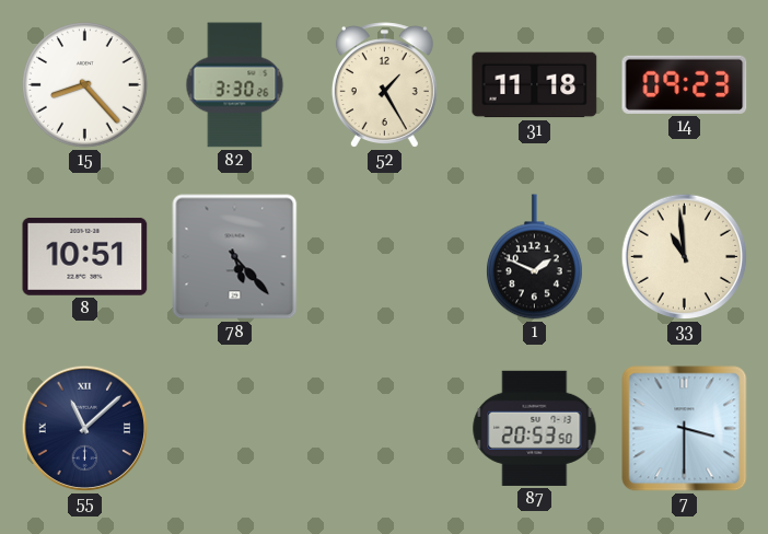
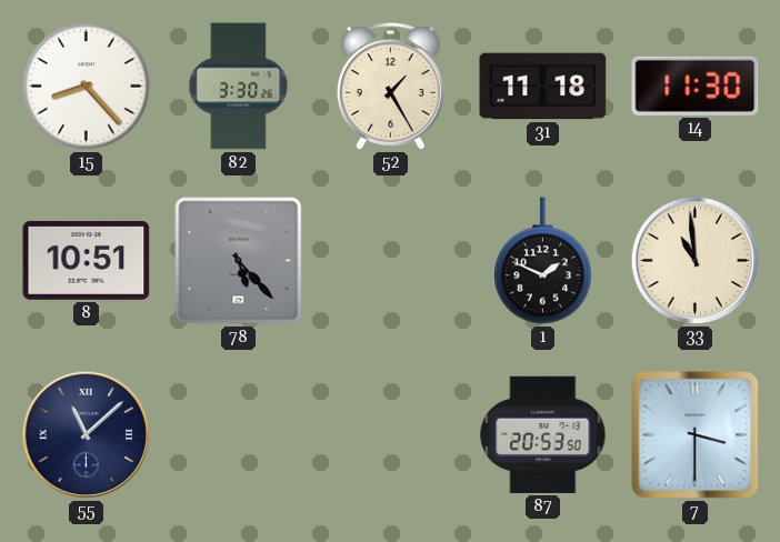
14: 09:23 -> 11:30 (696, 86)
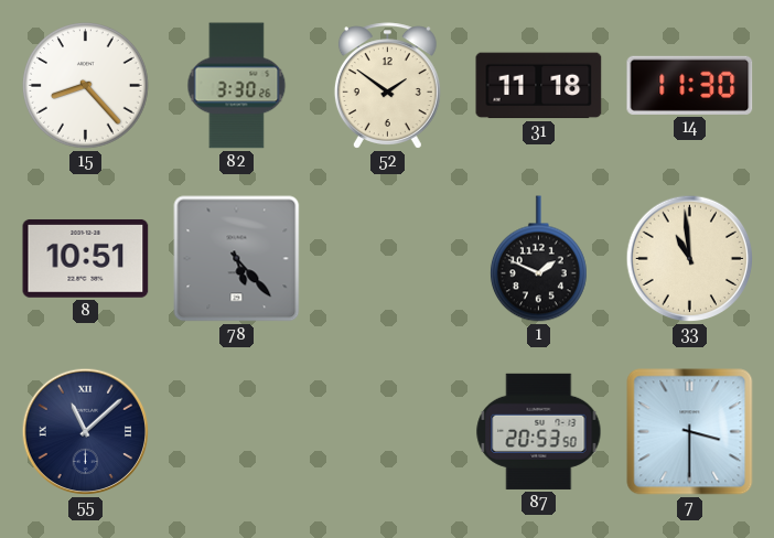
52: 1:25 -> 1:51 (387, 86)
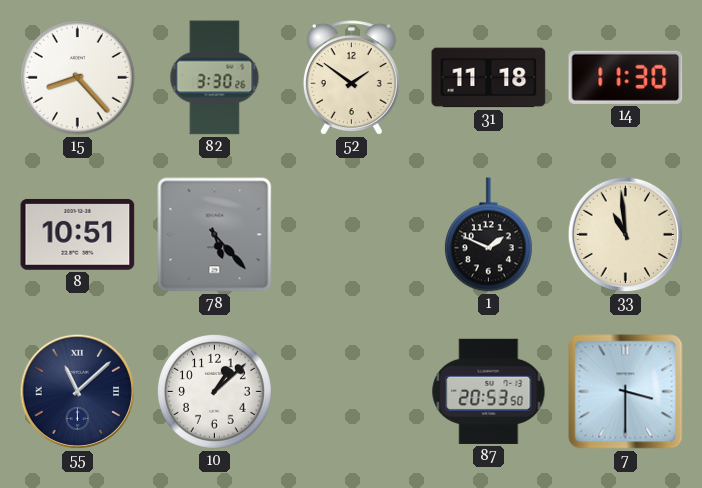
10: none -> 1:08 (215, 392)
